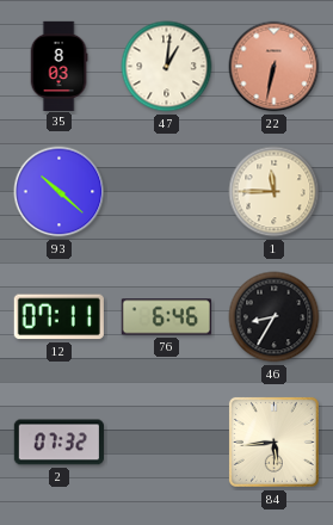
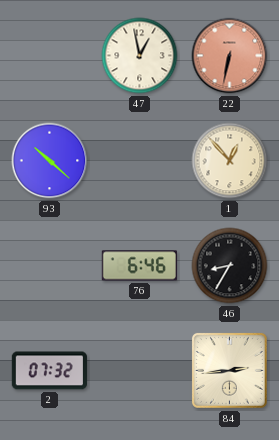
35: 8:03 -> none (58, 66)
47: 1:01 -> 12:58 (140, 56)
1: 11:45 -> 12:53 (230, 161)
12: 07:11 -> none (58, 317)
84: 5:44 -> 2:44 (229, 370)
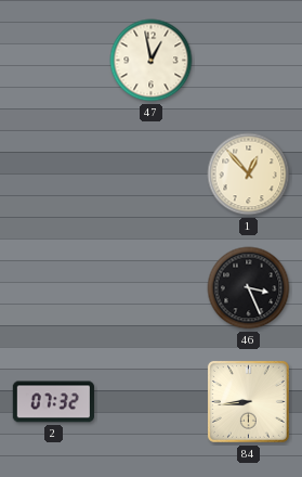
22: 6:32 -> none (230, 56)
93: 10:22 -> none (50, 161)
76: 6:46 -> none (139, 266)
46: 8:35 -> 3:26 (249, 288)
84: 2:44 -> 8:44 (248, 401)
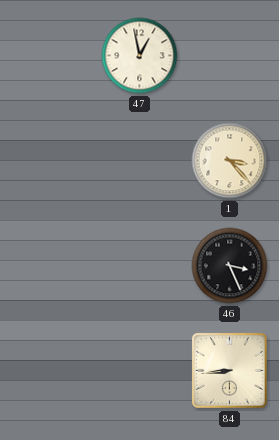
1: 12:53 -> 3:23 (230, 161)
2: 07:32 -> none (53, 402)
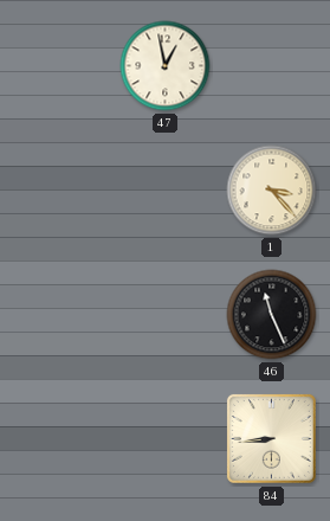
46: 3:26 -> 11:26 (272, 315)
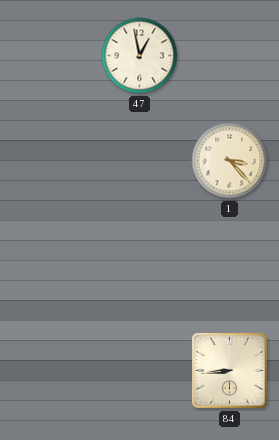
46: 11:26 -> none (272, 315)
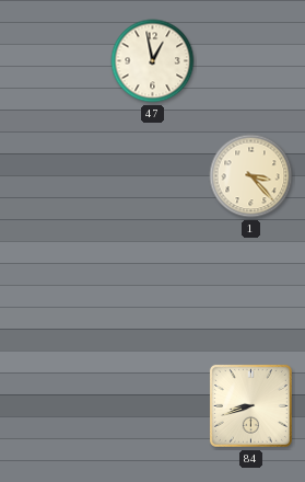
84: 8:44 -> 8:42 (250, 405)
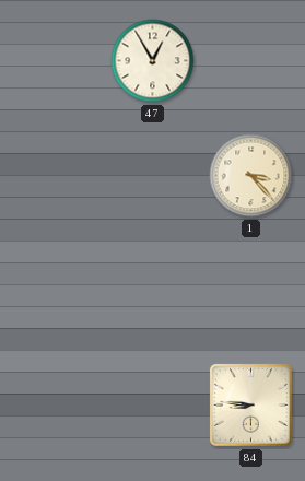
47: 12:58 -> 12:55 (153, 61)
84: 8:42 -> 8:46 (250, 404)
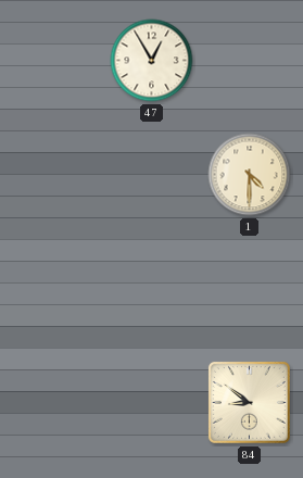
1: 3:23 -> 4:30 (250, 175)
84: 8:46 -> 8:51 (249, 402)
